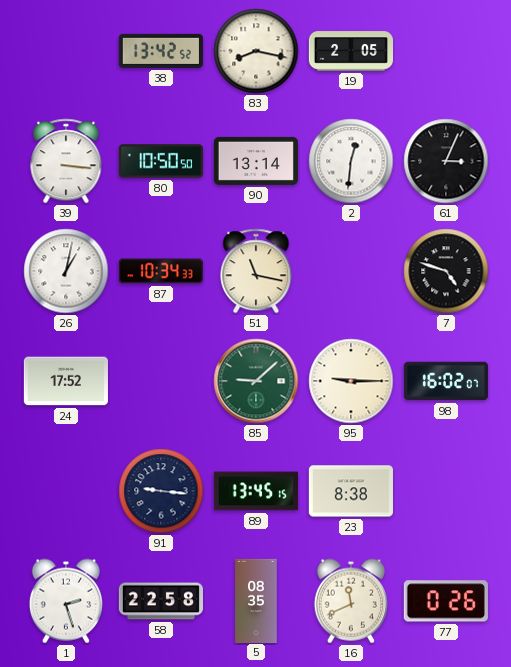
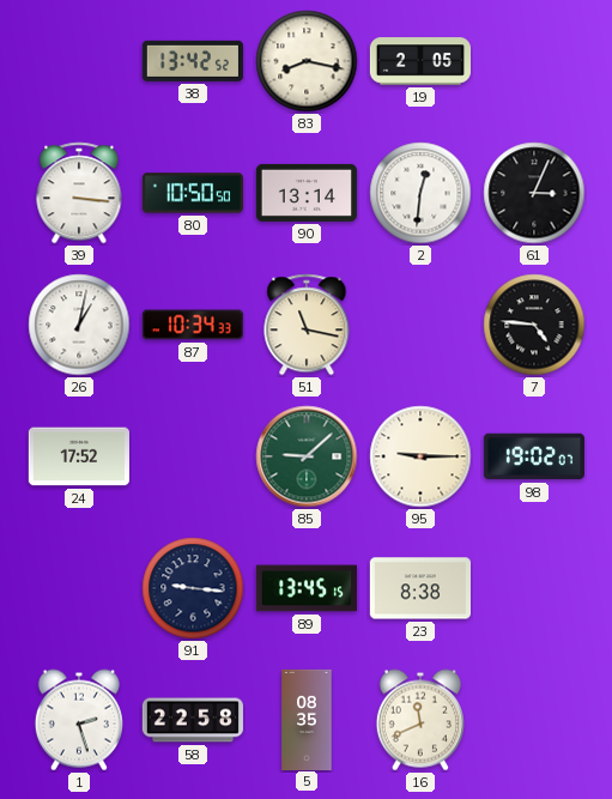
7: 4:48 -> 4:46 (534, 325)
98: 16:02 -> 19:02 (534, 456)
77: 0:26 -> none (446, 601)
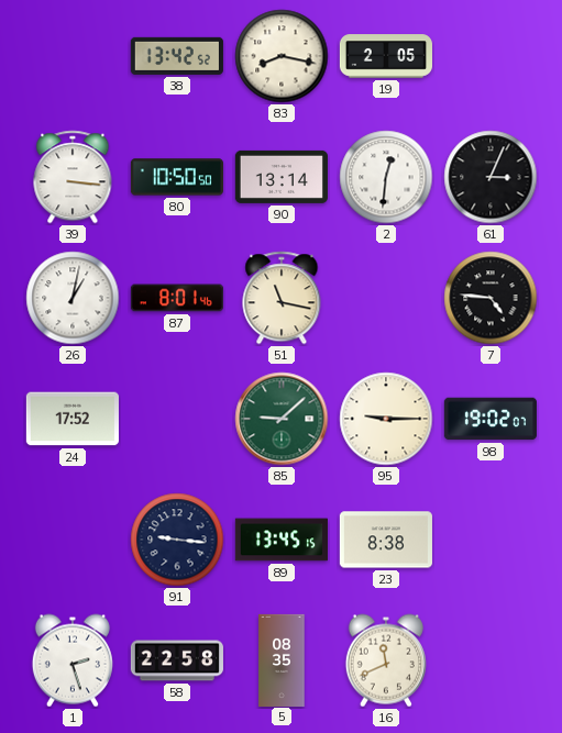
87: 10:34 -> 8:01 (177, 298)
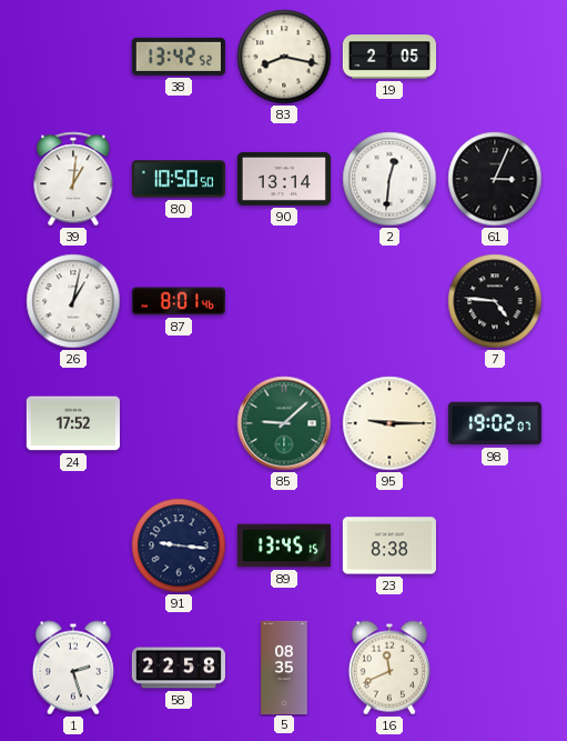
39: 3:16 -> 1:01 (73, 179)
51: 11:17 -> none (282, 298)
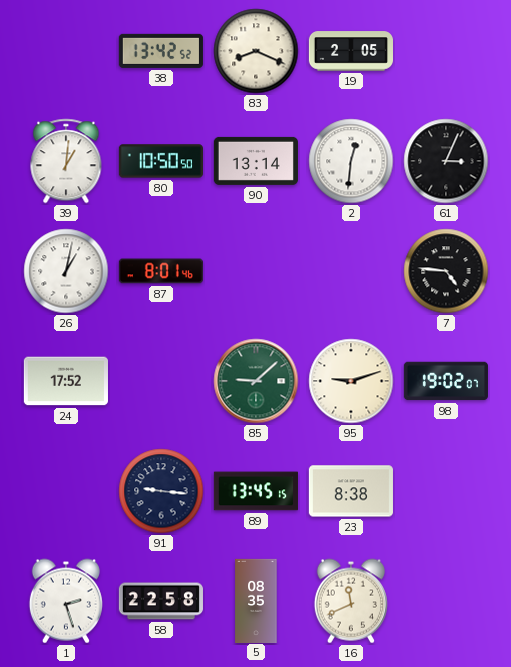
83: 8:17 -> 8:19 (256, 51)
95: 9:15 -> 9:12 (351, 381)
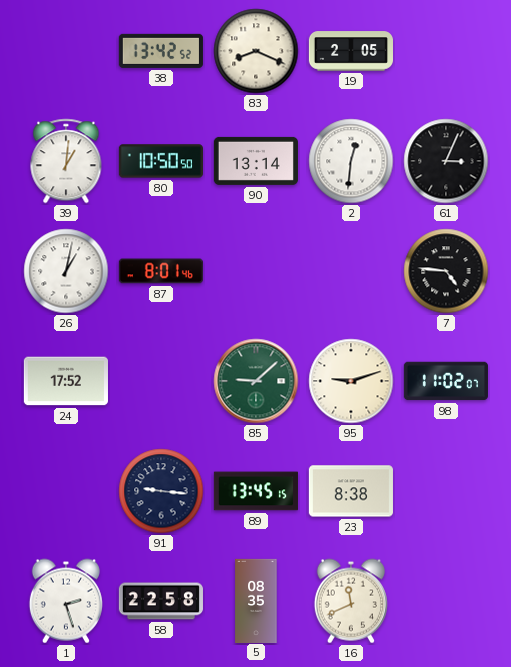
98: 19:02 -> 11:02 (446, 381)
